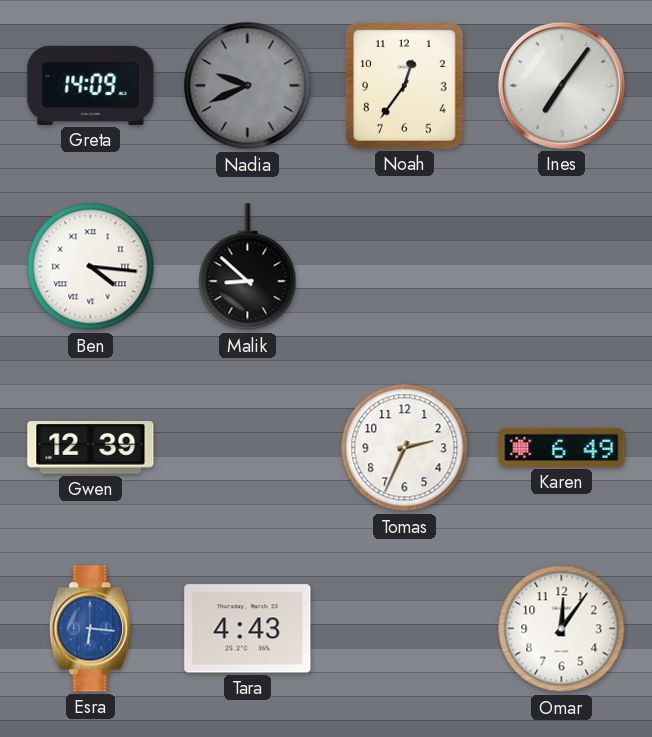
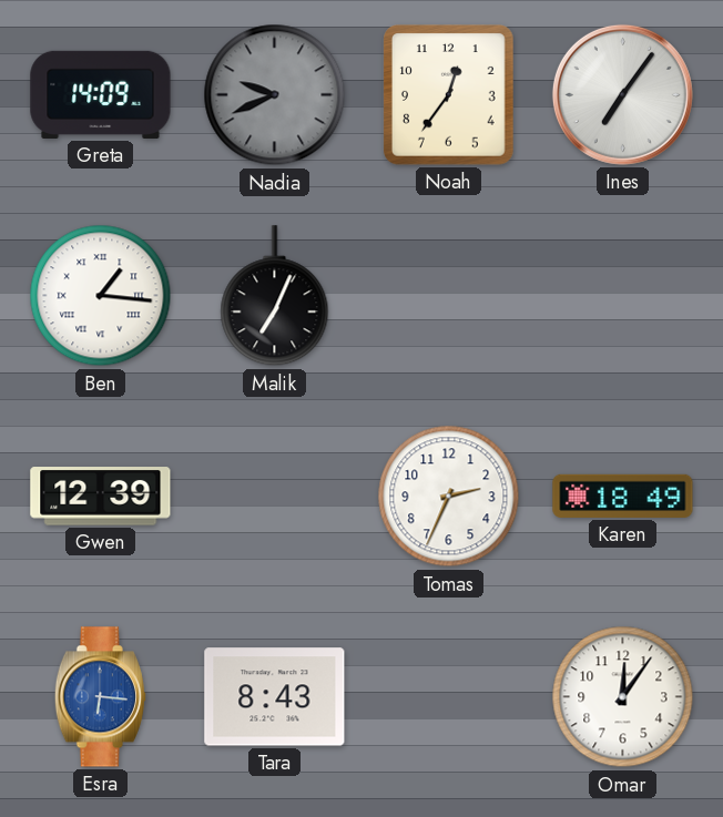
Ben: 4:16 -> 1:16 (101, 296)
Malik: 8:52 -> 7:04 (275, 296)
Karen: 6:49 -> 18:49 (623, 496)
Tara: 4:43 -> 8:43 (275, 697)
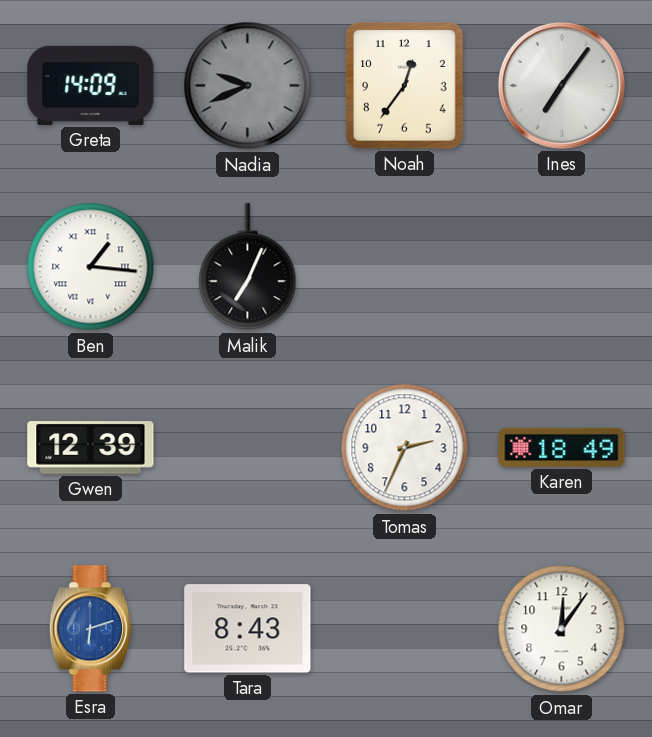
Esra: 6:16 -> 6:12 (90, 629)
